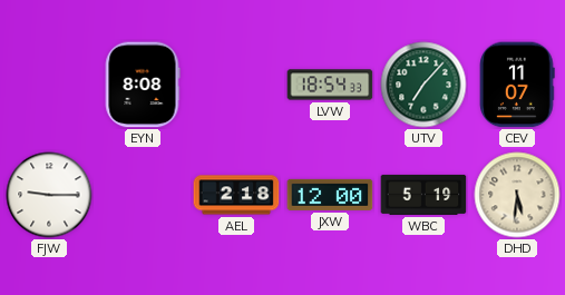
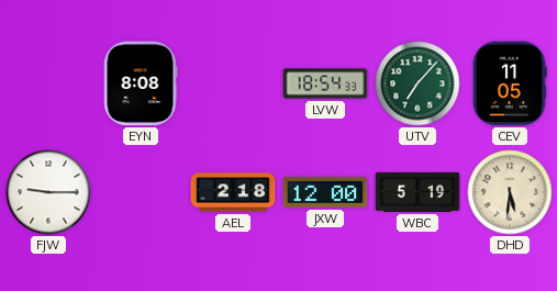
CEV: 11:07 -> 11:05 (510, 83)
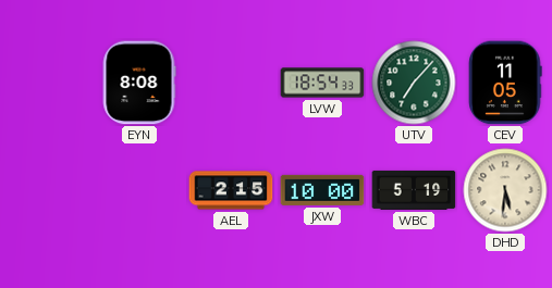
FJW: 9:15 -> none (48, 192)
AEL: 2:18 -> 2:15 (231, 190)
JXW: 12:00 -> 10:00 (322, 190)
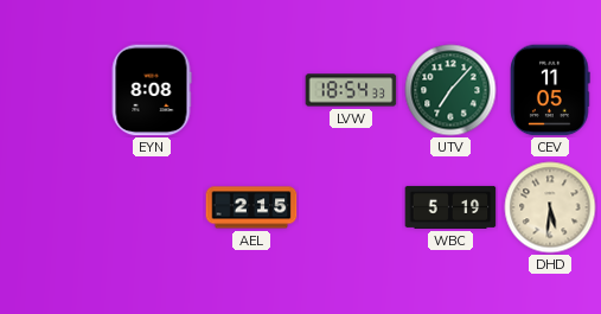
JXW: 10:00 -> none (322, 190)
